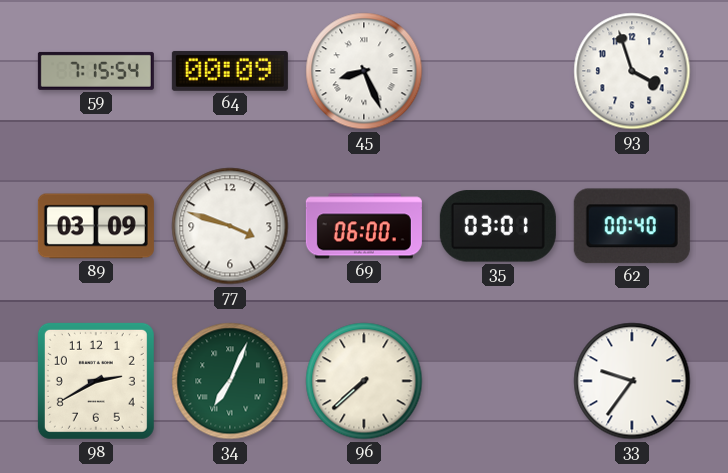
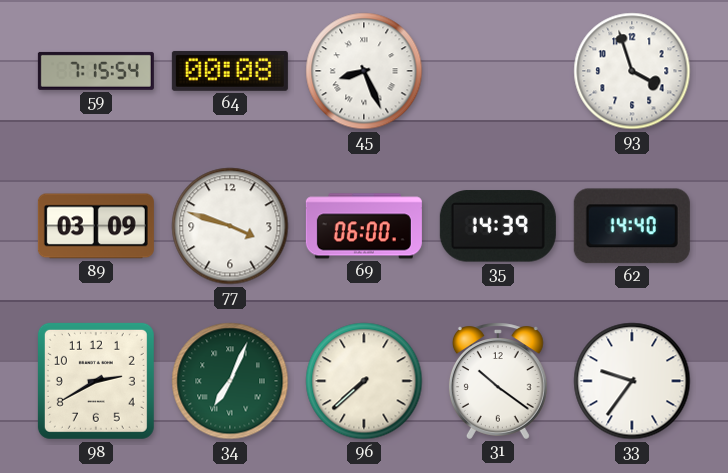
64: 00:09 -> 00:08 (230, 71)
35: 03:01 -> 14:39 (498, 226)
62: 00:40 -> 14:40 (632, 226)
31: none -> 10:21 (498, 381)
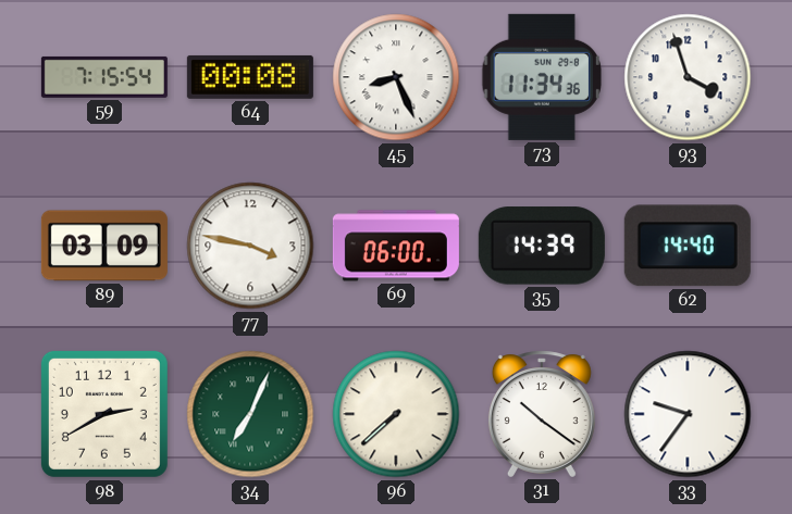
73: none -> 11:34 (541, 77)
77: 3:48 -> 3:47 (250, 246)
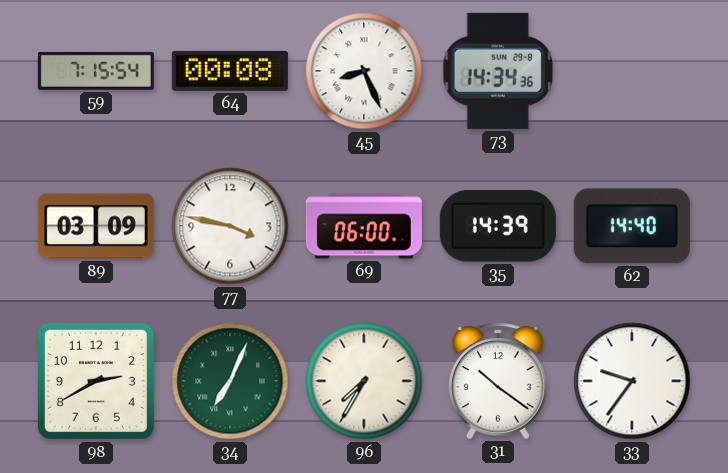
73: 11:34 -> 14:34 (497, 71)
93: 3:57 -> none (688, 77)
96: 7:38 -> 7:35 (364, 381)
